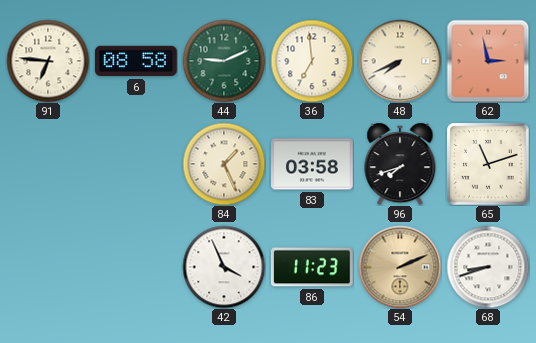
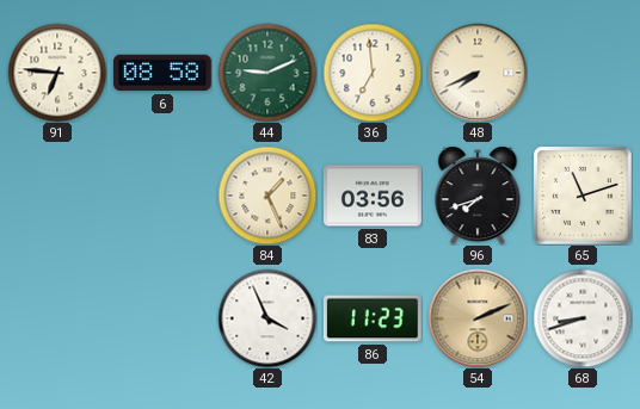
62: 2:58 -> none (488, 61)
83: 03:58 -> 03:56 (374, 196)
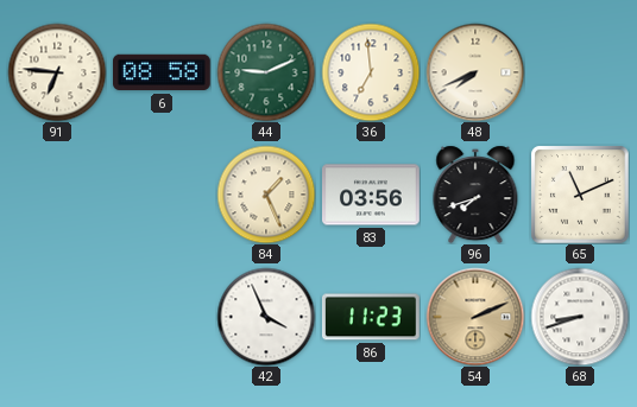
65: 11:12 -> 11:11 (580, 195)
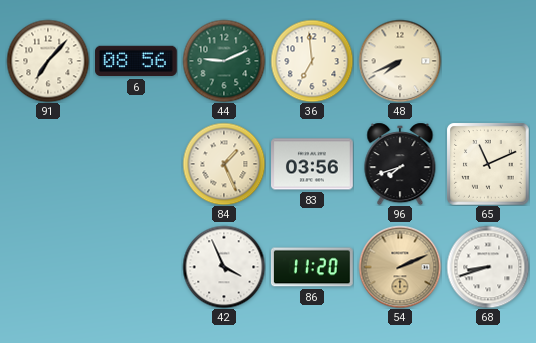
91: 6:46 -> 7:07 (48, 61)
6: 08:58 -> 08:56 (137, 61)
86: 11:23 -> 11:20 (313, 267)
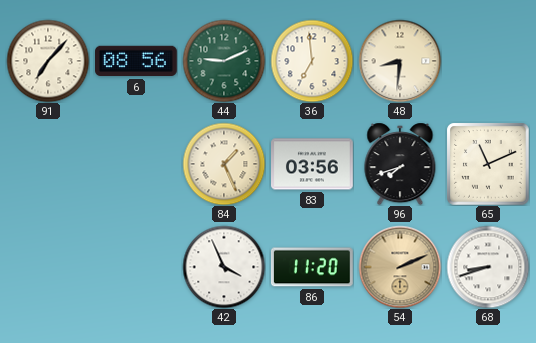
48: 7:41 -> 8:31 (400, 61)
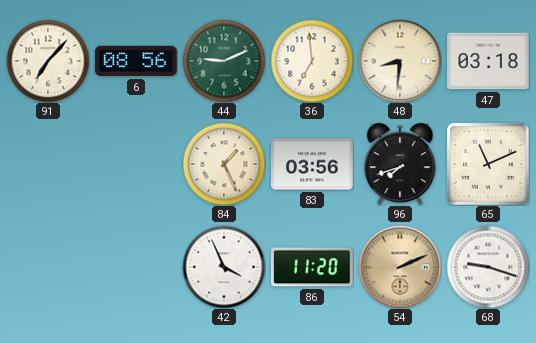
47: none -> 03:18 (489, 61)
68: 8:42 -> 9:18 (488, 267)
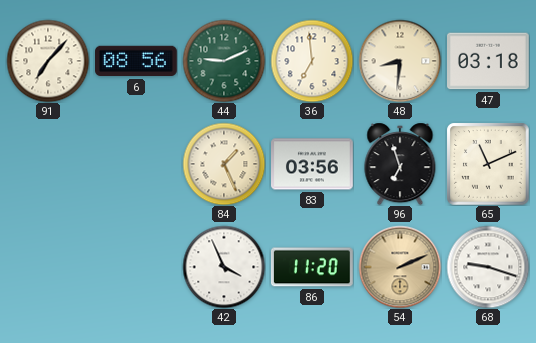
96: 7:42 -> 6:57 (400, 164)
